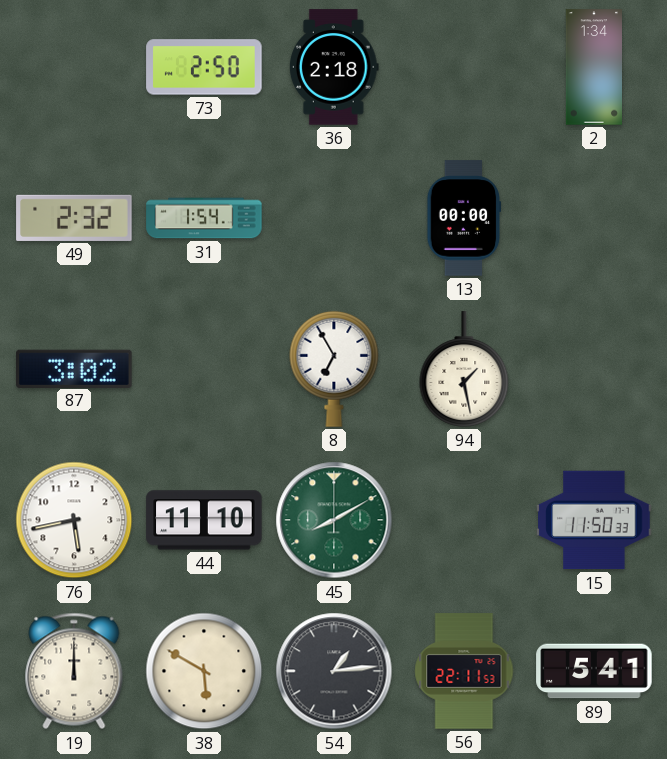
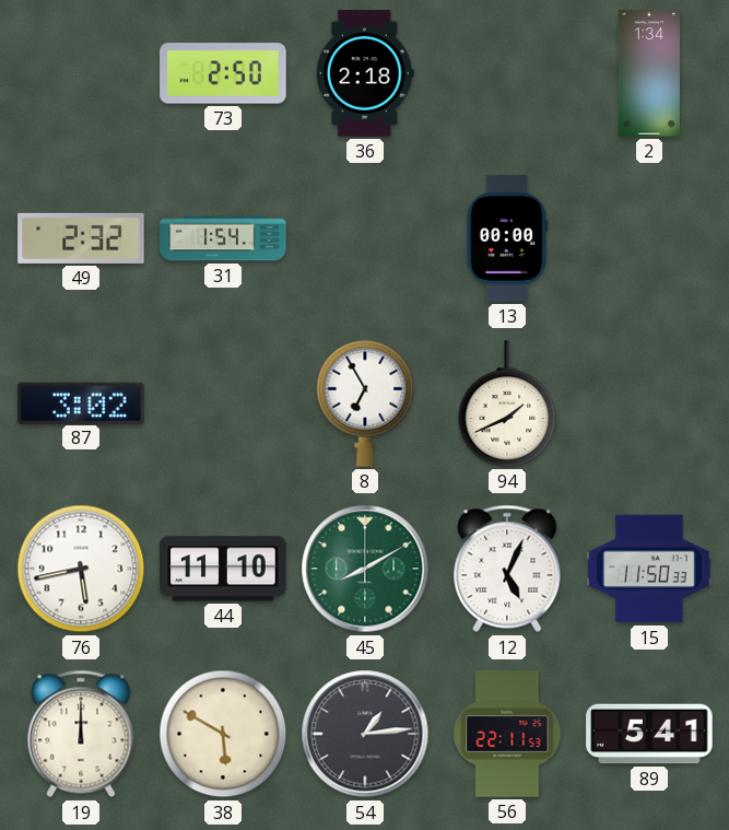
94: 1:28 -> 1:41 (507, 404)
12: none -> 5:04 (507, 569)
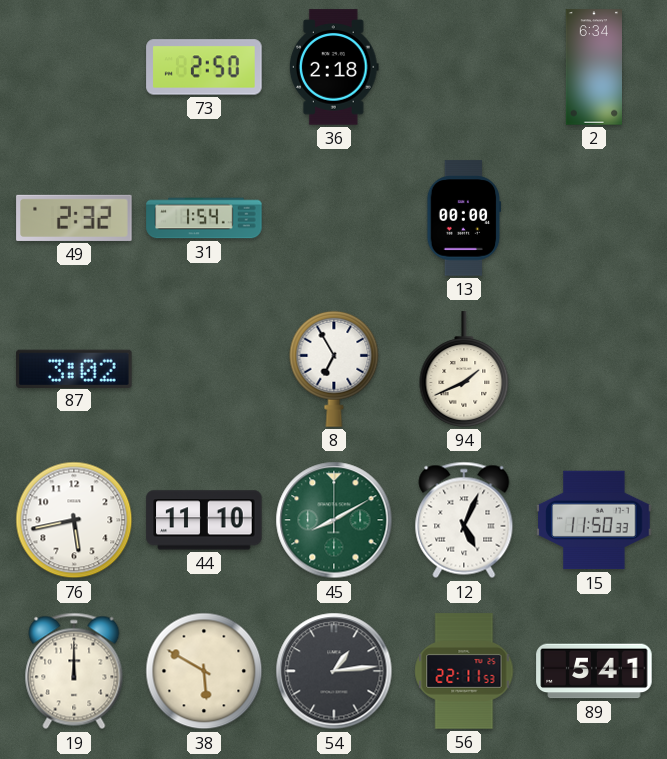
2: 1:34 -> 6:34 (593, 67)
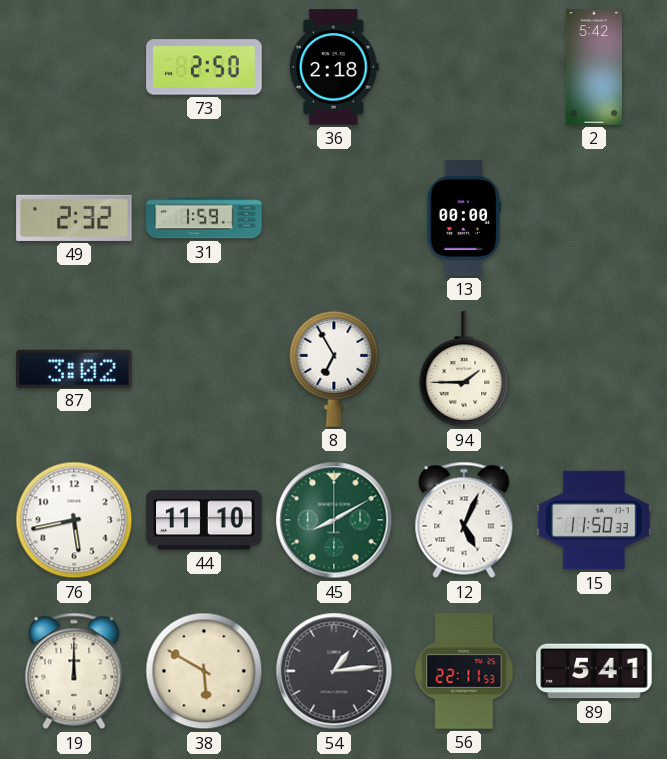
2: 6:34 -> 5:42 (593, 67)
31: 1:54 -> 1:59 (204, 218)
94: 1:41 -> 1:45 (464, 369)
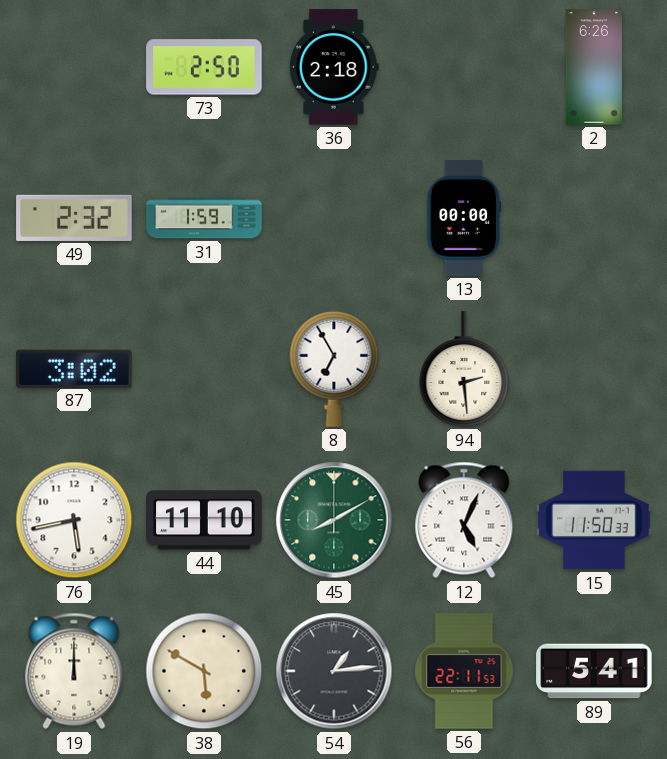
2: 5:42 -> 6:26 (593, 67)
94: 1:45 -> 2:29 (464, 369)
